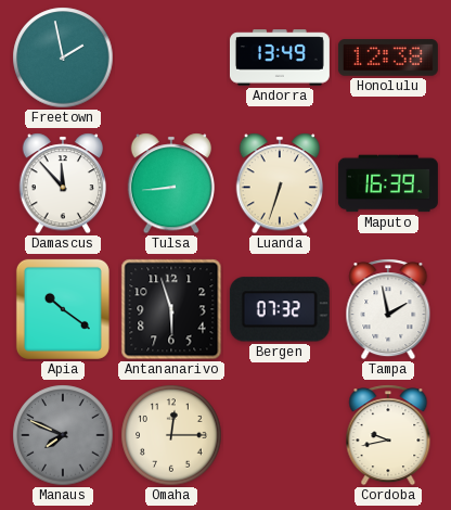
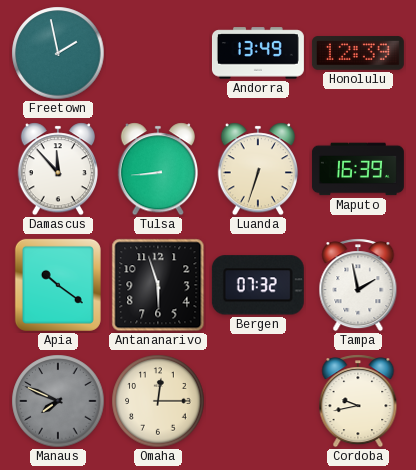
Honolulu: 12:38 -> 12:39 (358, 53)
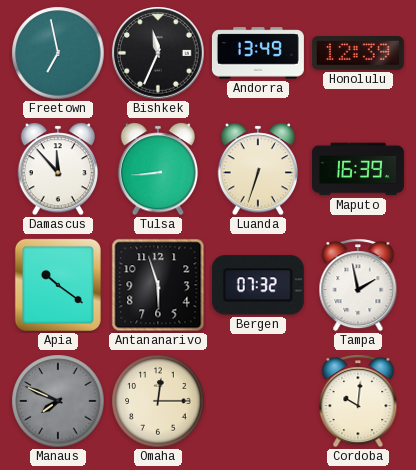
Freetown: 1:58 -> 6:58 (58, 53)
Bishkek: none -> 11:34 (158, 53)
Cordoba: 9:43 -> 10:01 (358, 401)
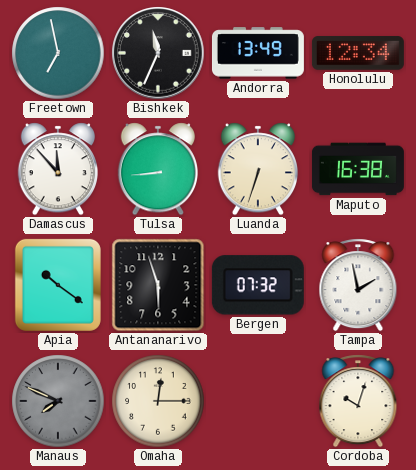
Honolulu: 12:39 -> 12:34 (358, 53)
Maputo: 16:39 -> 16:38 (358, 169)
Cordoba: 10:01 -> 10:03 (358, 401)
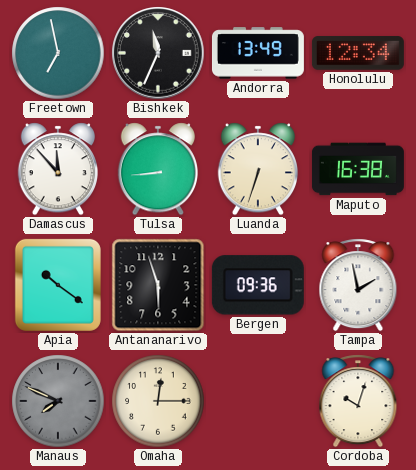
Bergen: 07:32 -> 09:36 (258, 285)
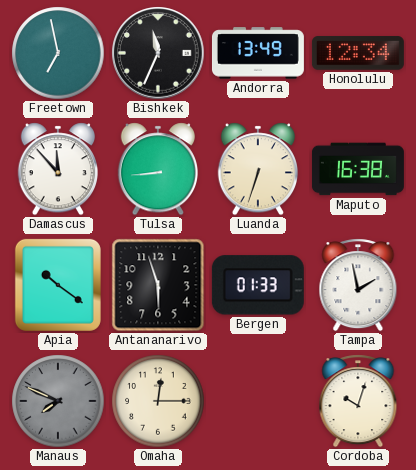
Bergen: 09:36 -> 01:33 (258, 285)
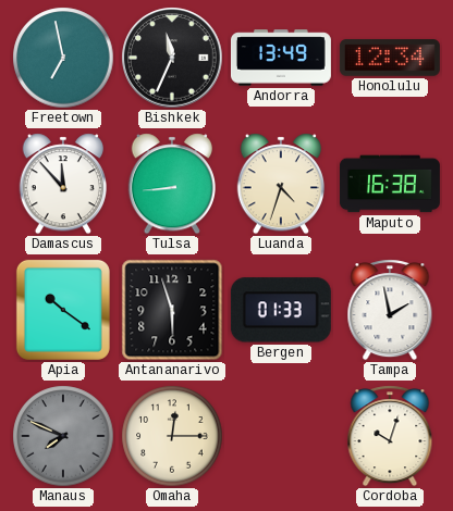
Luanda: 6:33 -> 4:33 (280, 184)
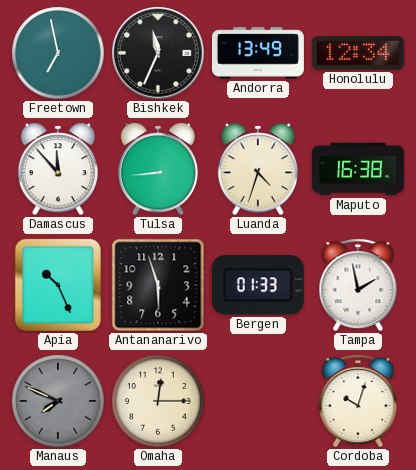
Apia: 10:21 -> 10:26 (58, 285)
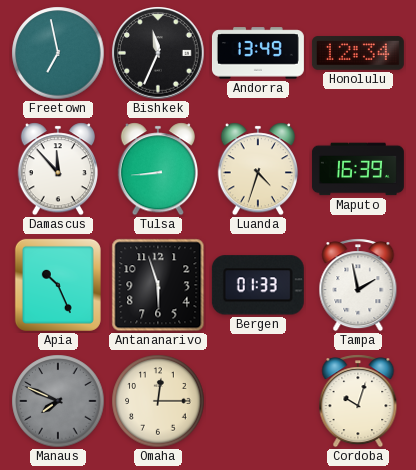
Maputo: 16:38 -> 16:39 (358, 169)
